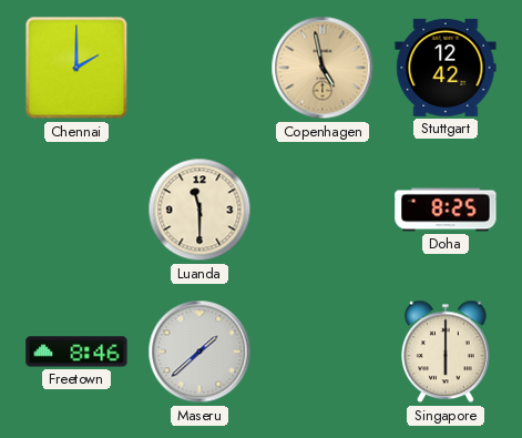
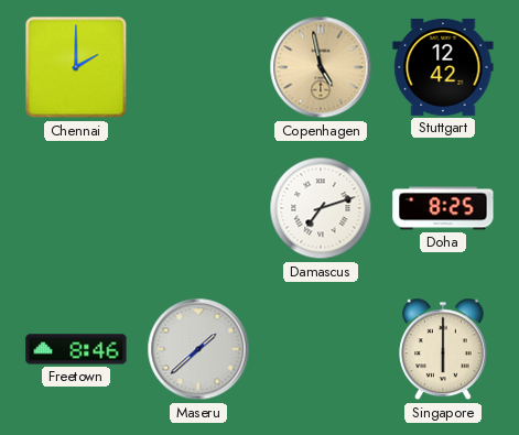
Luanda: 11:30 -> none (199, 210)
Damascus: none -> 7:12 (321, 208)
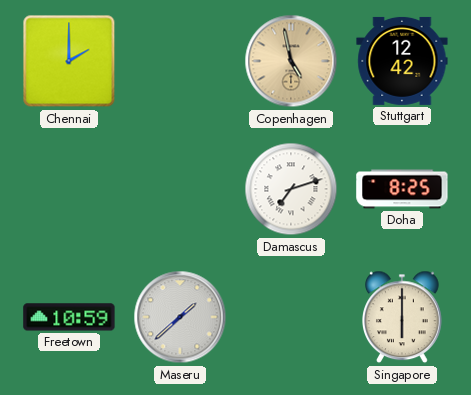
Freetown: 8:46 -> 10:59 (69, 317)
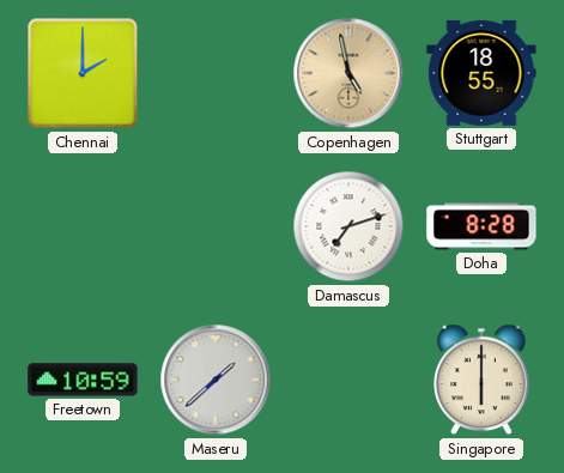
Stuttgart: 12:42 -> 18:55 (481, 73)
Doha: 8:25 -> 8:28 (481, 226)
